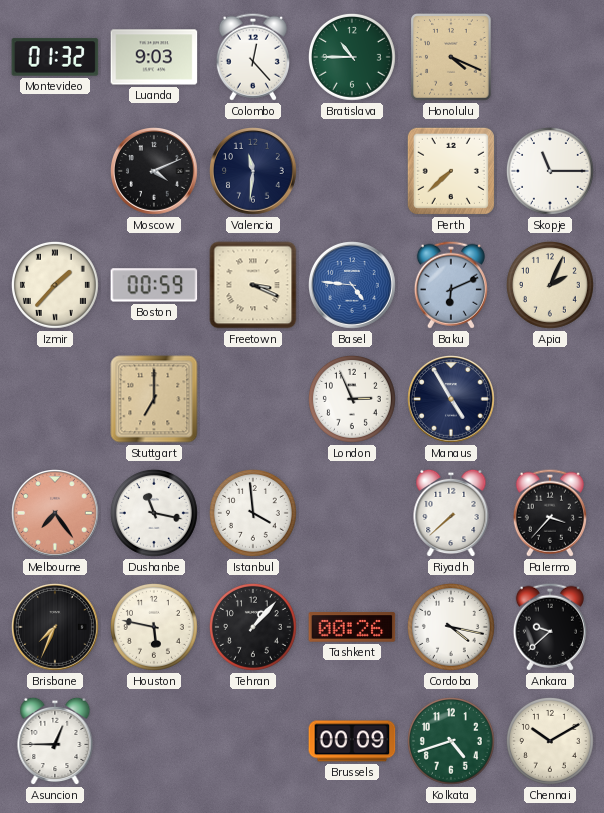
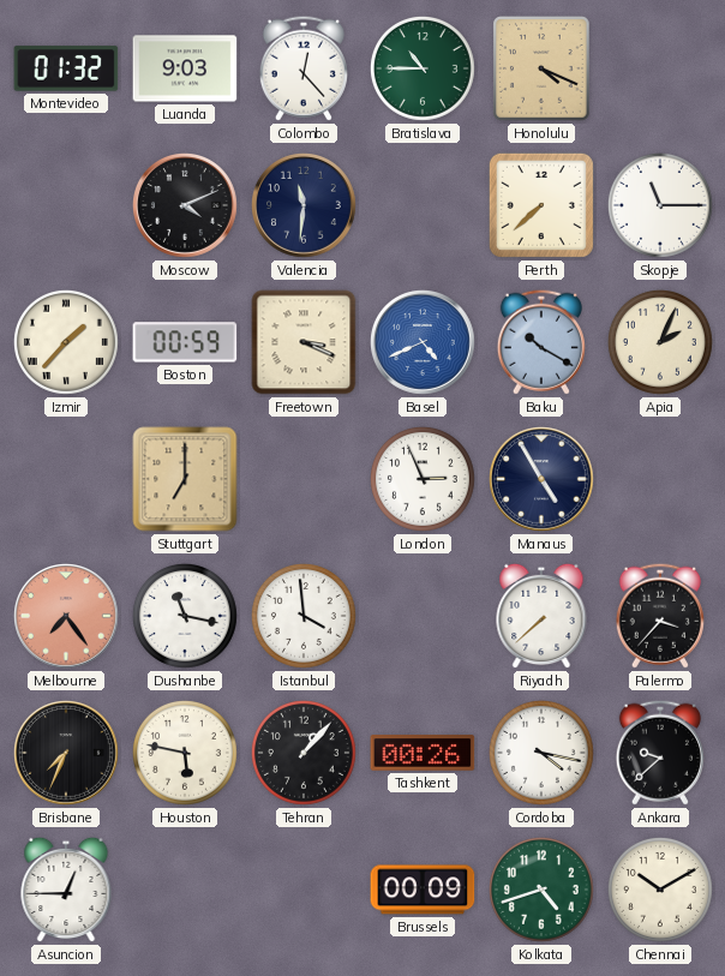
Basel: 4:46 -> 4:41 (424, 343)
Baku: 6:11 -> 10:20 (541, 342)
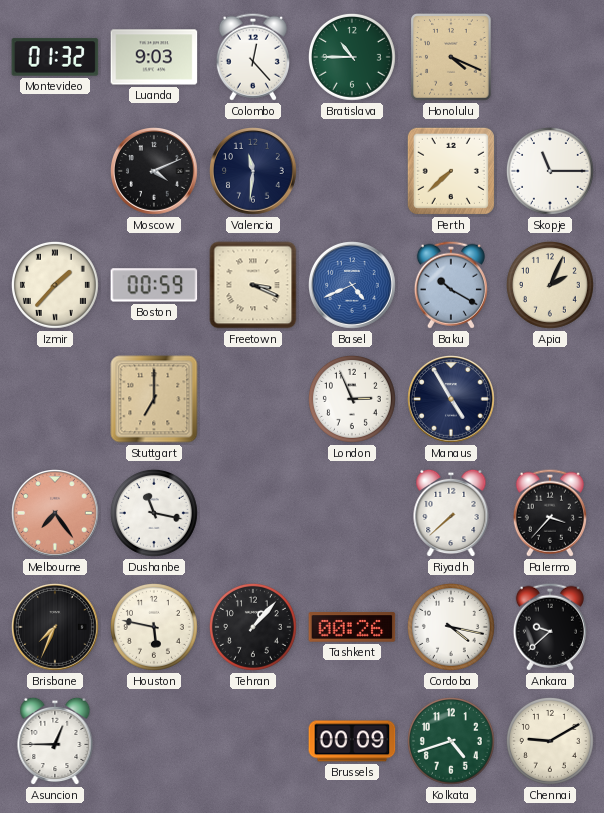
Istanbul: 3:59 -> none (304, 616)
Chennai: 10:10 -> 9:10 (550, 741)
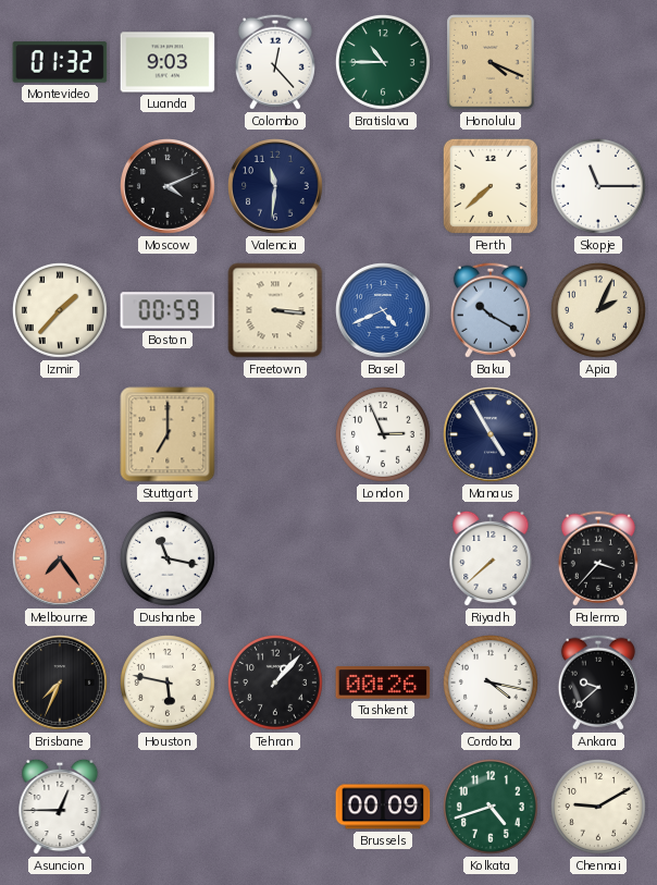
Freetown: 3:19 -> 3:16 (275, 310)
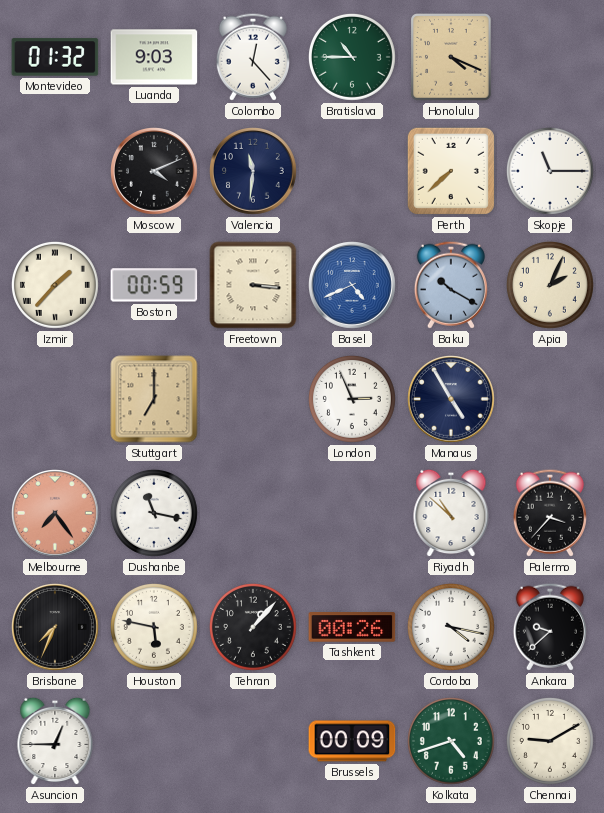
Riyadh: 7:38 -> 10:52 (451, 513)
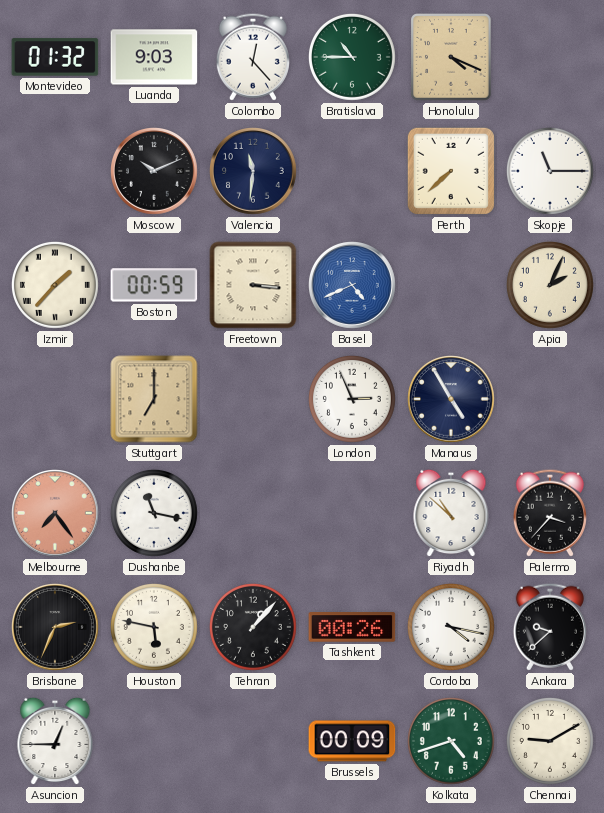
Moscow: 4:11 -> 10:11 (155, 172)
Baku: 10:20 -> none (451, 285)
Brisbane: 7:34 -> 2:34 (56, 628)
